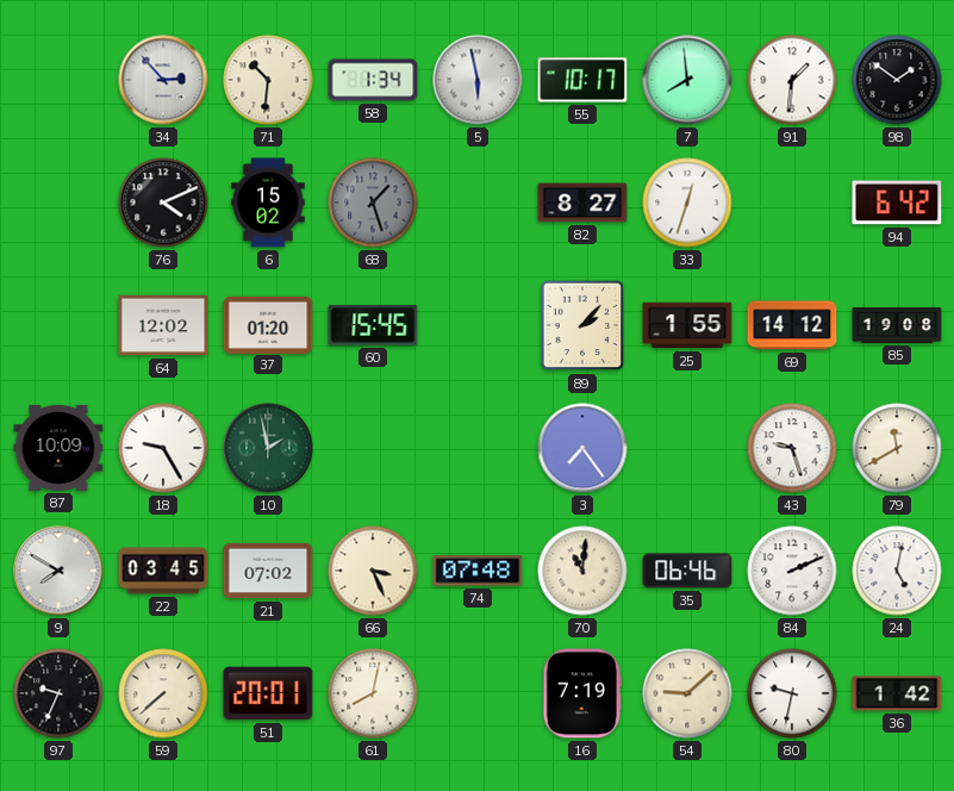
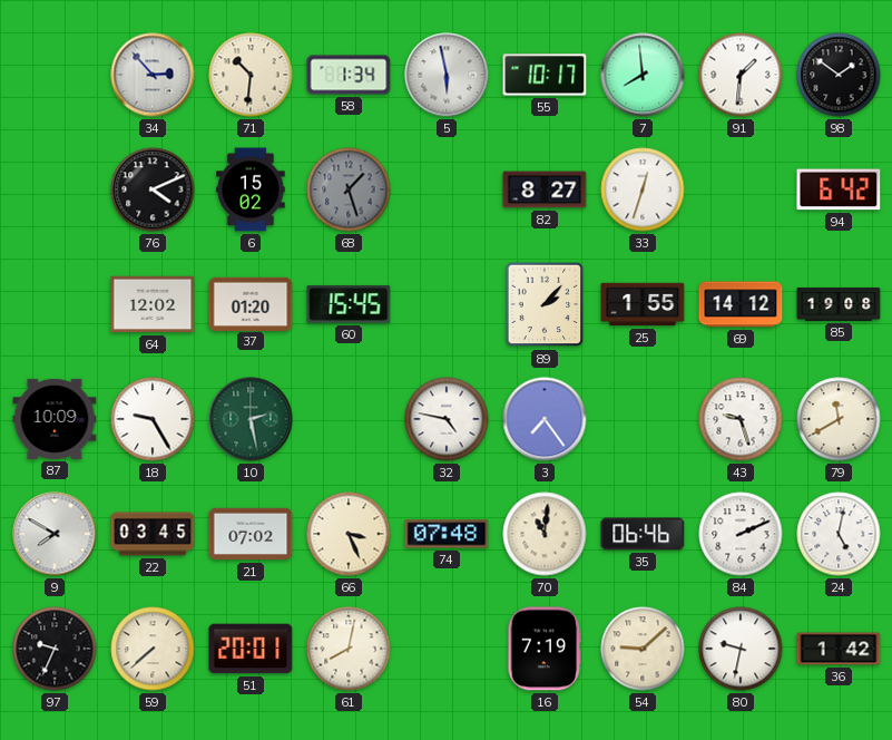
10: 1:58 -> 2:28 (251, 419)
32: none -> 4:47 (447, 419)
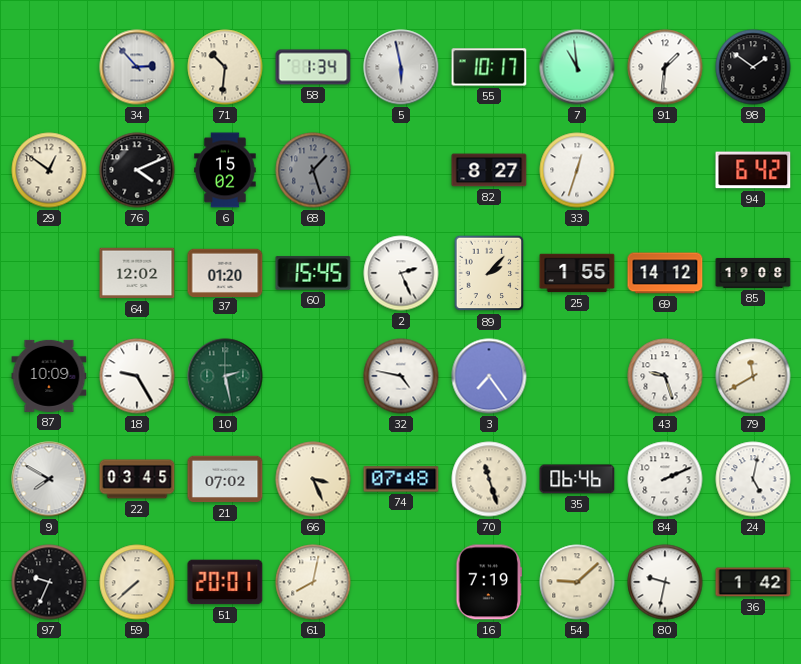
7: 7:59 -> 10:59 (577, 67)
29: none -> 12:51 (49, 170)
2: none -> 2:26 (401, 273)
70: 11:01 -> 11:27 (489, 479)
